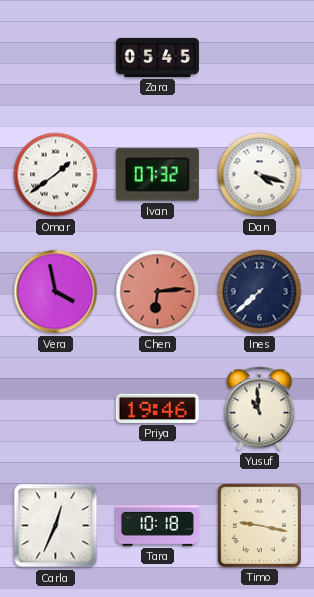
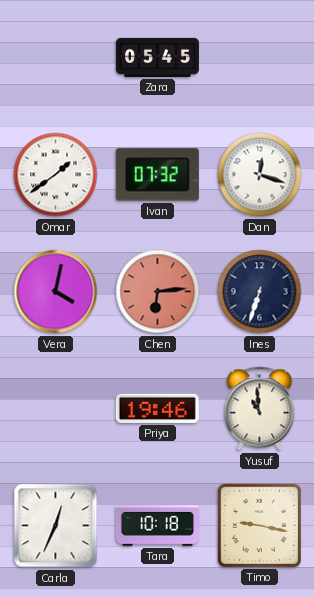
Dan: 4:18 -> 12:18 (260, 175)
Vera: 3:58 -> 4:02 (56, 292)
Ines: 7:38 -> 6:33 (260, 292)
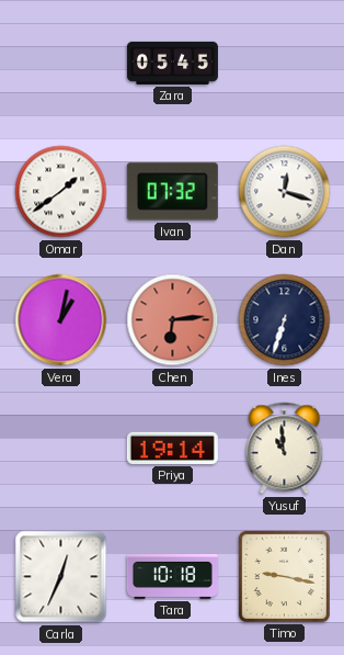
Vera: 4:02 -> 1:02 (61, 320)
Priya: 19:46 -> 19:14 (172, 448)
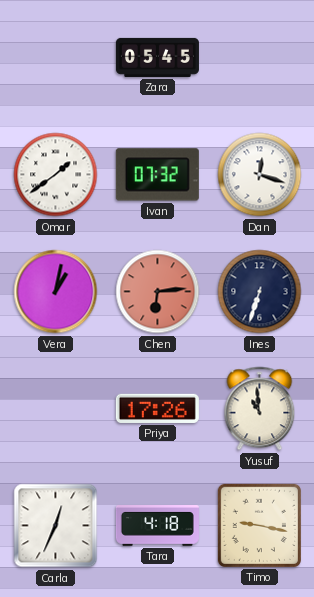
Priya: 19:14 -> 17:26 (157, 408)
Tara: 10:18 -> 4:18 (157, 526)
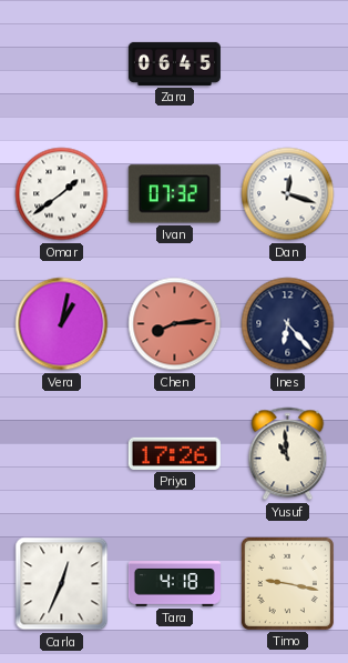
Zara: 05:45 -> 06:45 (174, 63)
Chen: 6:14 -> 8:14 (175, 324)
Ines: 6:33 -> 6:23 (288, 324)
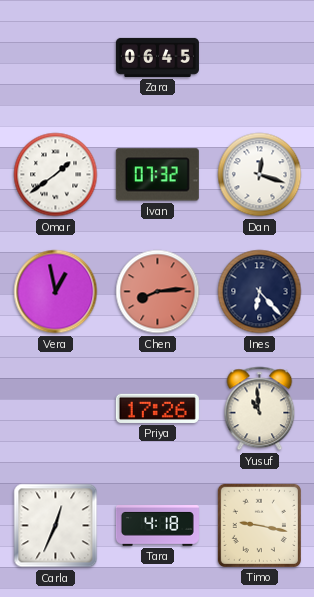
Vera: 1:02 -> 12:58 (56, 292)
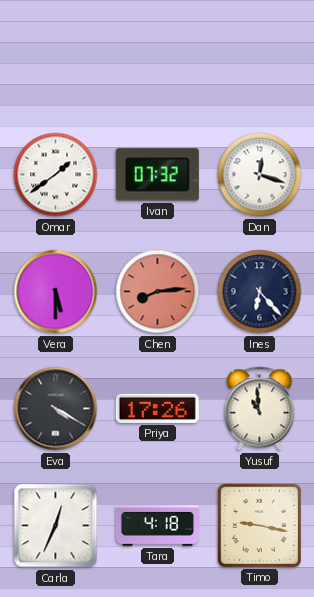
Zara: 06:45 -> none (157, 57)
Vera: 12:58 -> 5:30 (56, 292)
Eva: none -> 4:20 (56, 409)
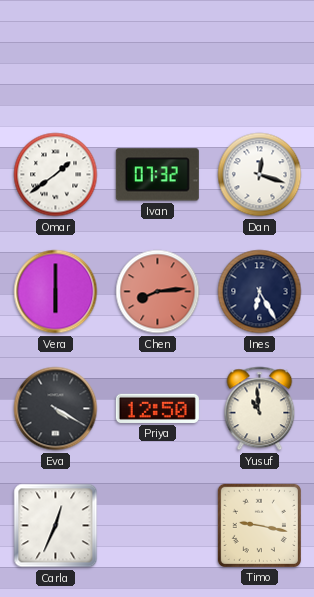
Vera: 5:30 -> 6:00 (56, 292)
Ines: 6:23 -> 6:25 (260, 292)
Priya: 17:26 -> 12:50 (157, 408)
Tara: 4:18 -> none (157, 526)
